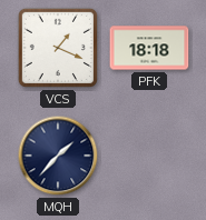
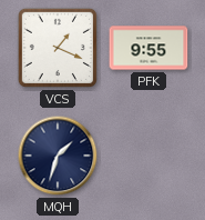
PFK: 18:18 -> 9:55 (148, 48)
MQH: 1:37 -> 1:33 (58, 156)
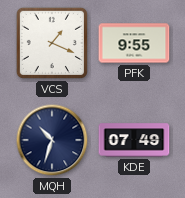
MQH: 1:33 -> 10:33 (52, 140)
KDE: none -> 07:49 (134, 140)
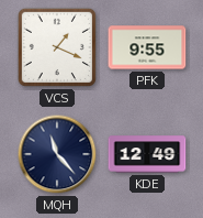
MQH: 10:33 -> 11:23 (57, 154)
KDE: 07:49 -> 12:49 (147, 154)
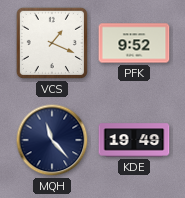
PFK: 9:55 -> 9:52 (134, 43)
KDE: 12:49 -> 19:49 (134, 140)
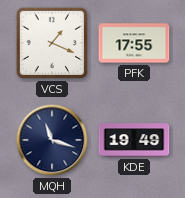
PFK: 9:52 -> 17:55 (134, 43)
MQH: 11:23 -> 11:18 (52, 140)
